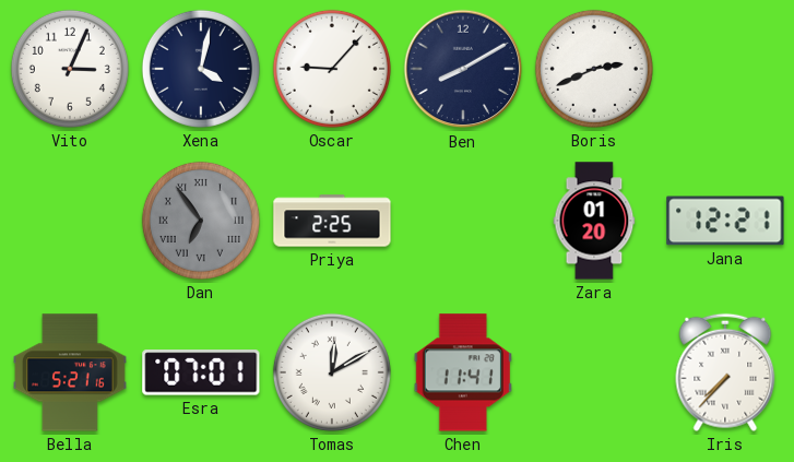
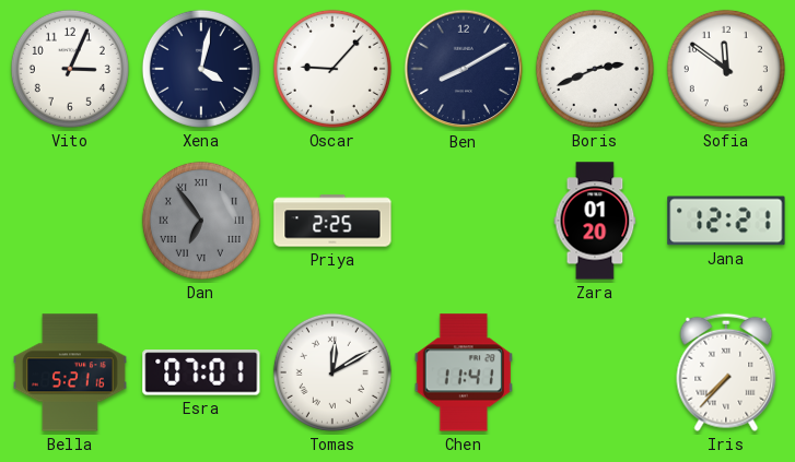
Sofia: none -> 11:51 (726, 69)
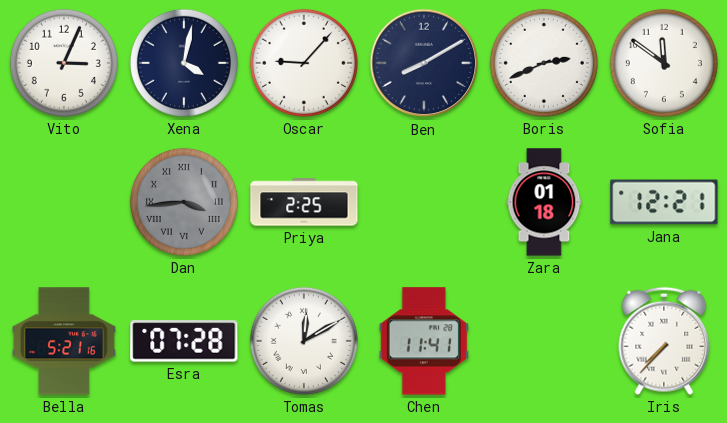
Dan: 6:54 -> 3:44 (184, 202)
Zara: 01:20 -> 01:18 (544, 202)
Esra: 07:01 -> 07:28 (184, 341)
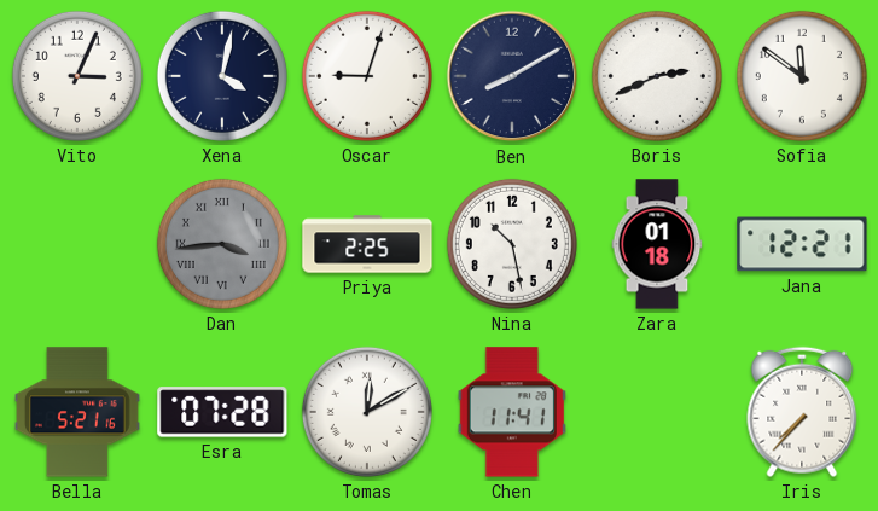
Oscar: 9:07 -> 9:03 (367, 76)
Nina: none -> 10:28 (512, 244)
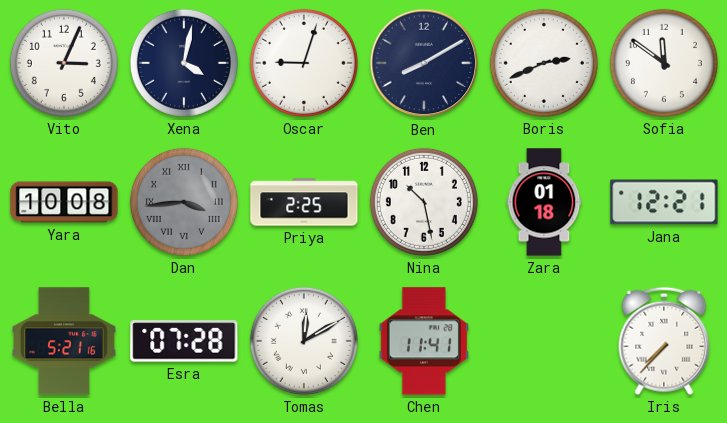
Yara: none -> 10:08 (64, 202)
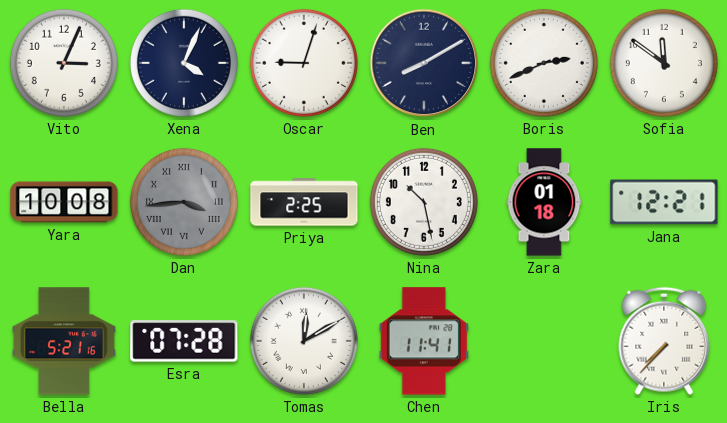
Xena: 4:02 -> 4:04 (184, 63)
